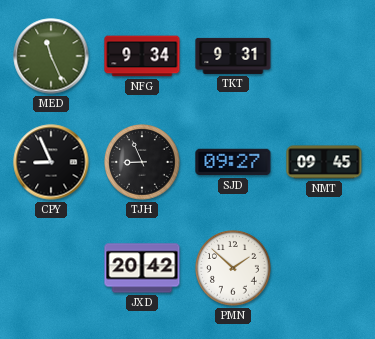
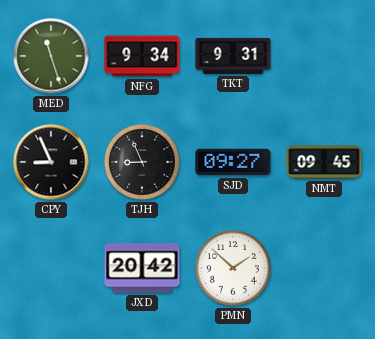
MED: 11:26 -> 11:27 (51, 56)
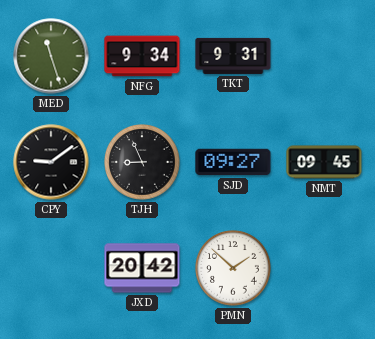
CPY: 8:56 -> 9:09 (51, 162)
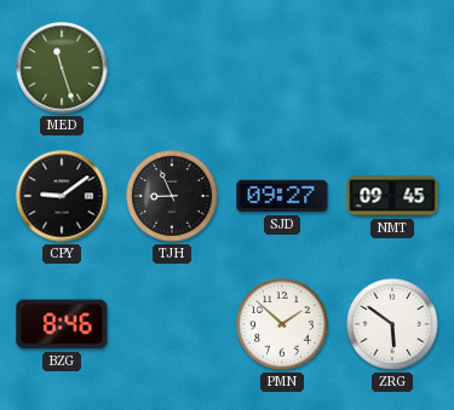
NFG: 9:34 -> none (142, 56)
TKT: 9:31 -> none (233, 56)
BZG: none -> 8:46 (62, 324)
JXD: 20:42 -> none (142, 268)
ZRG: none -> 5:51 (392, 324)
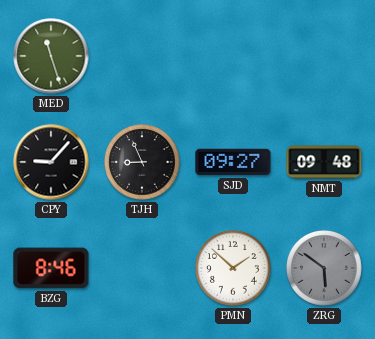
CPY: 9:09 -> 9:07 (51, 162)
NMT: 09:45 -> 09:48 (324, 162)
ZRG dial: white -> grey (324, 268)
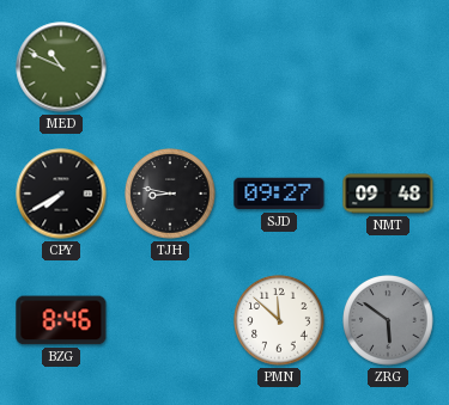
MED: 11:27 -> 10:49 (61, 67)
CPY: 9:07 -> 7:40 (61, 194)
TJH: 8:56 -> 8:47 (170, 194)
PMN: 1:52 -> 11:52 (279, 320)
